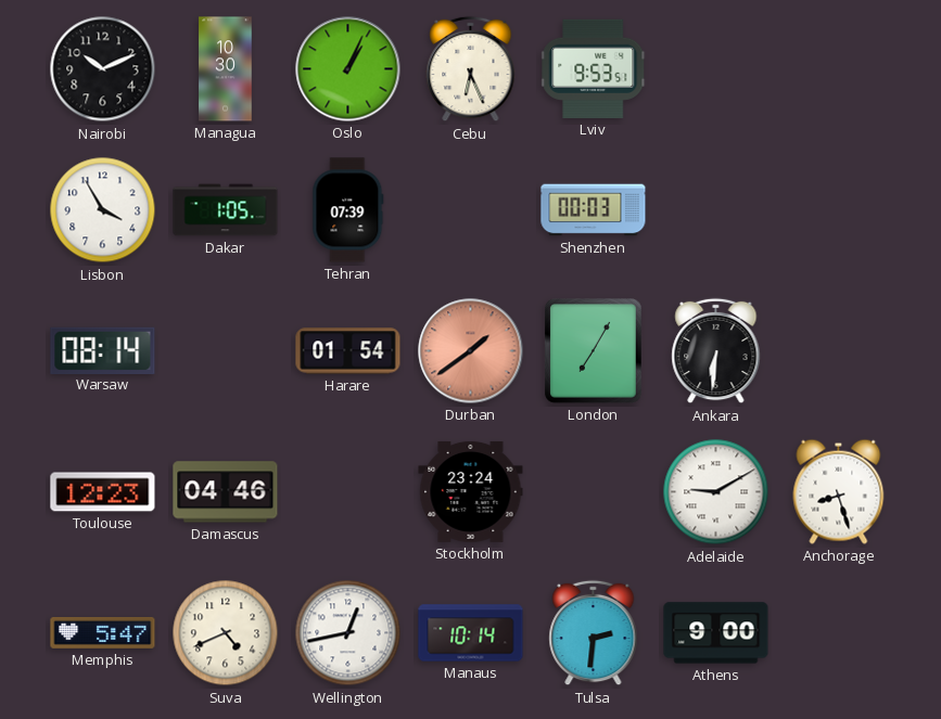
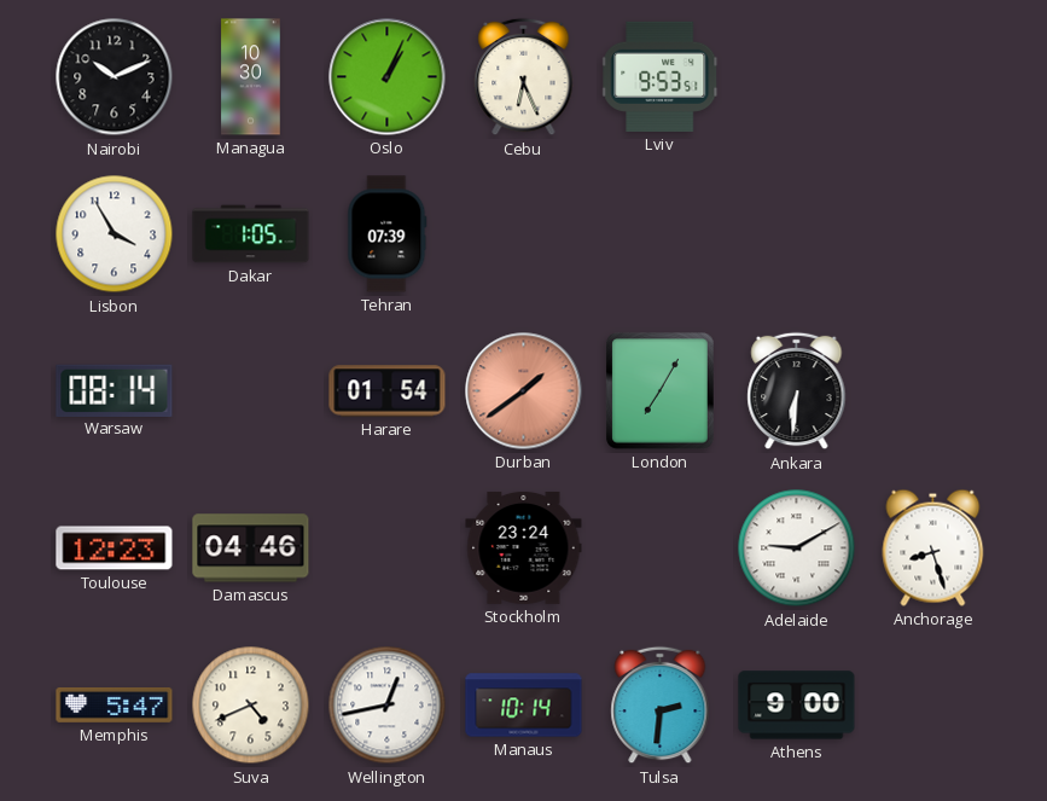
Shenzhen: 00:03 -> none (594, 210)
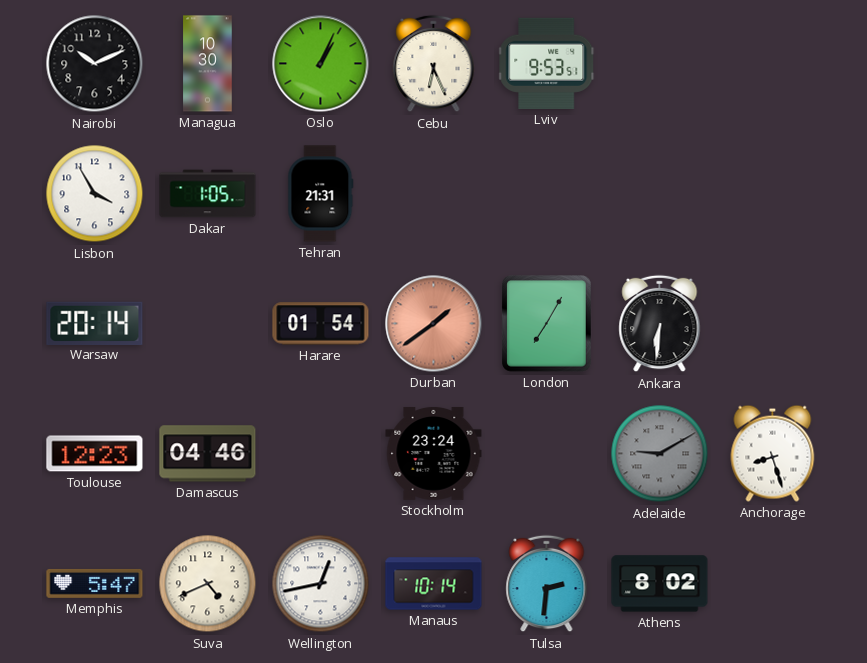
Tehran: 07:39 -> 21:31 (321, 194)
Warsaw: 08:14 -> 20:14 (95, 323)
Adelaide dial: white -> grey (660, 454)
Athens: 9:00 -> 8:02 (660, 584)
